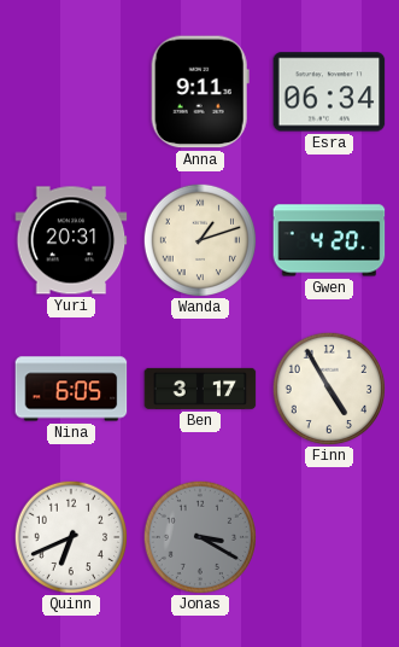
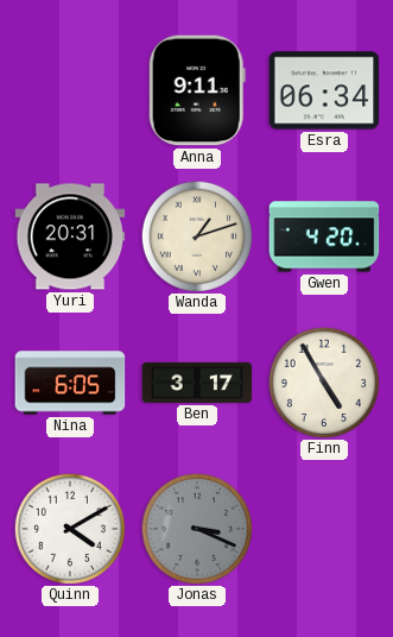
Quinn: 6:41 -> 4:10 (69, 528)
Jonas: 3:20 -> 3:19 (196, 528)
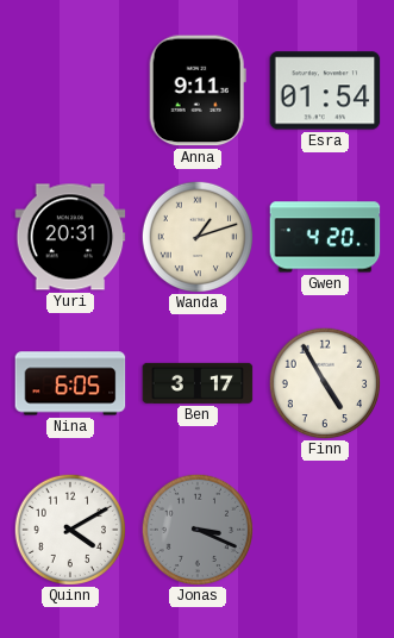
Esra: 06:34 -> 01:54 (325, 90)
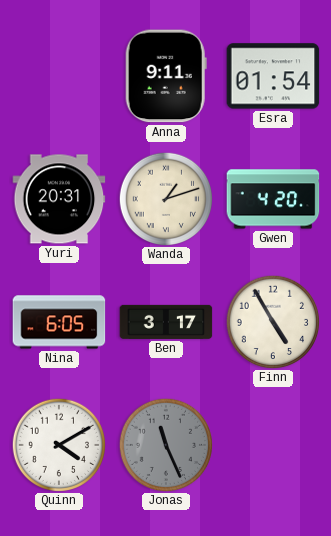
Jonas: 3:19 -> 11:26 (165, 444)
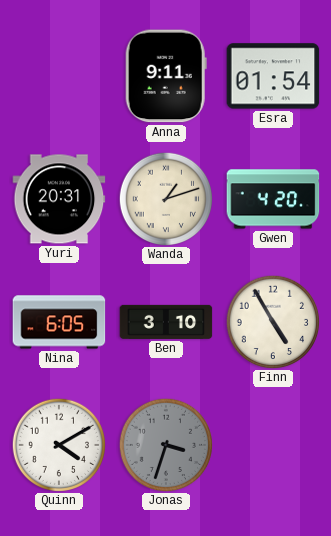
Ben: 3:17 -> 3:10 (166, 322)
Jonas: 11:26 -> 3:33 (165, 444)
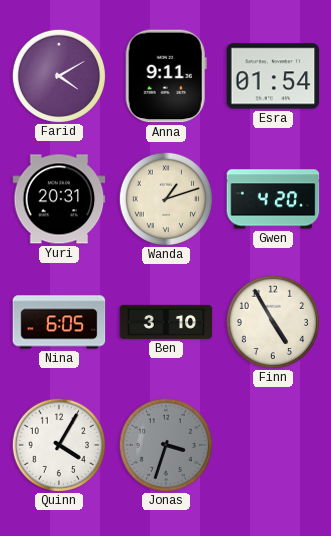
Farid: none -> 4:10 (58, 75)
Quinn: 4:10 -> 4:05 (58, 444)
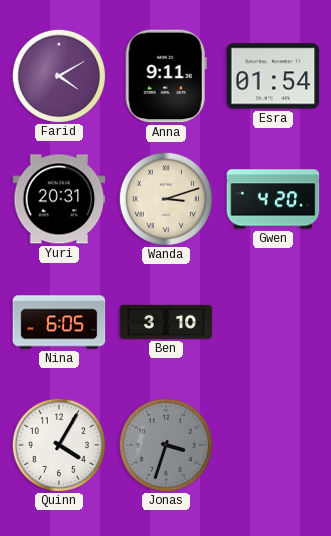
Wanda: 1:12 -> 3:12 (165, 198)
Finn: 4:55 -> none (272, 321)
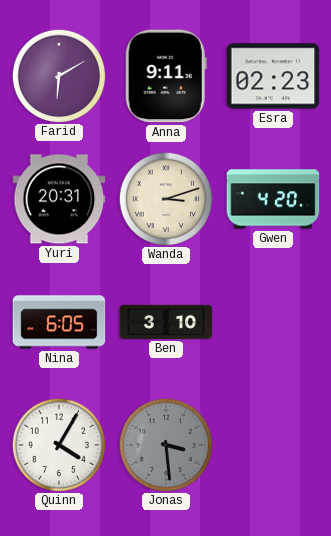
Farid: 4:10 -> 6:10 (58, 75)
Esra: 01:54 -> 02:23 (273, 76)
Jonas: 3:33 -> 3:29 (165, 444)
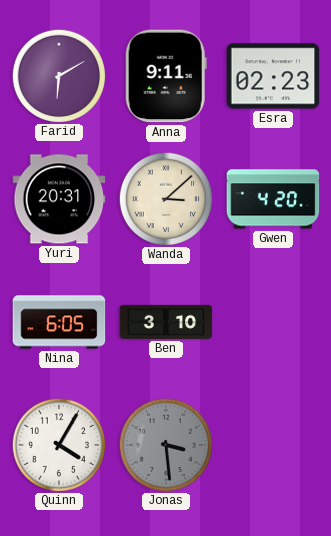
Wanda: 3:12 -> 3:08 (165, 198)
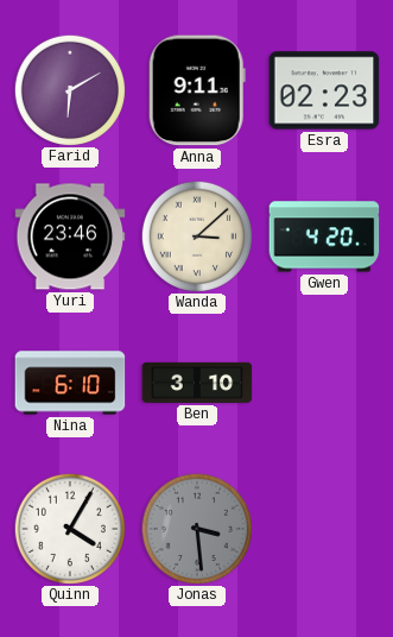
Yuri: 20:31 -> 23:46 (70, 236)
Nina: 6:05 -> 6:10 (70, 383)
